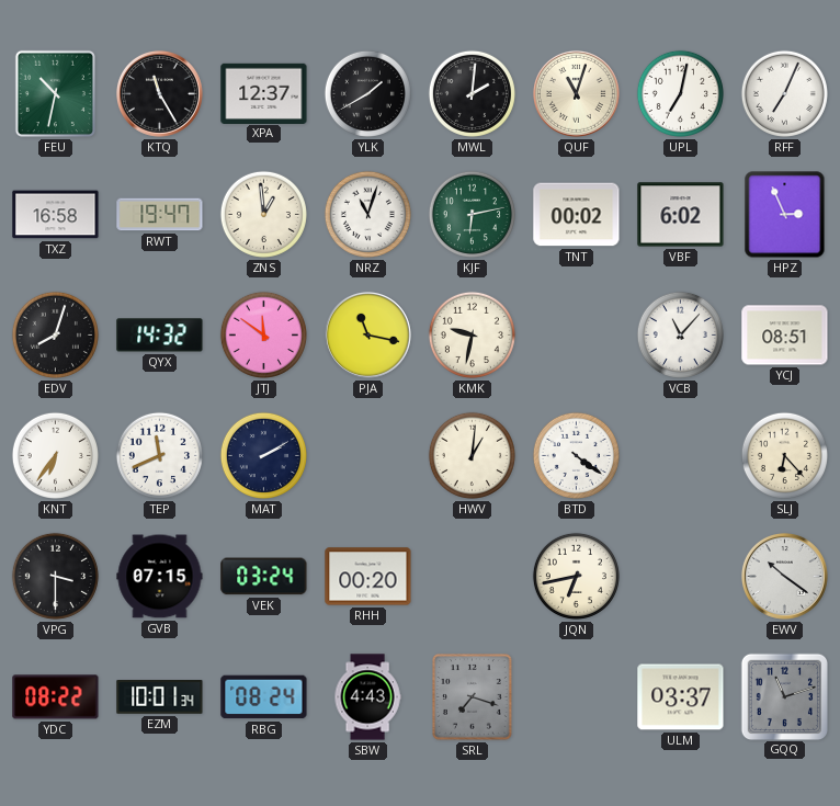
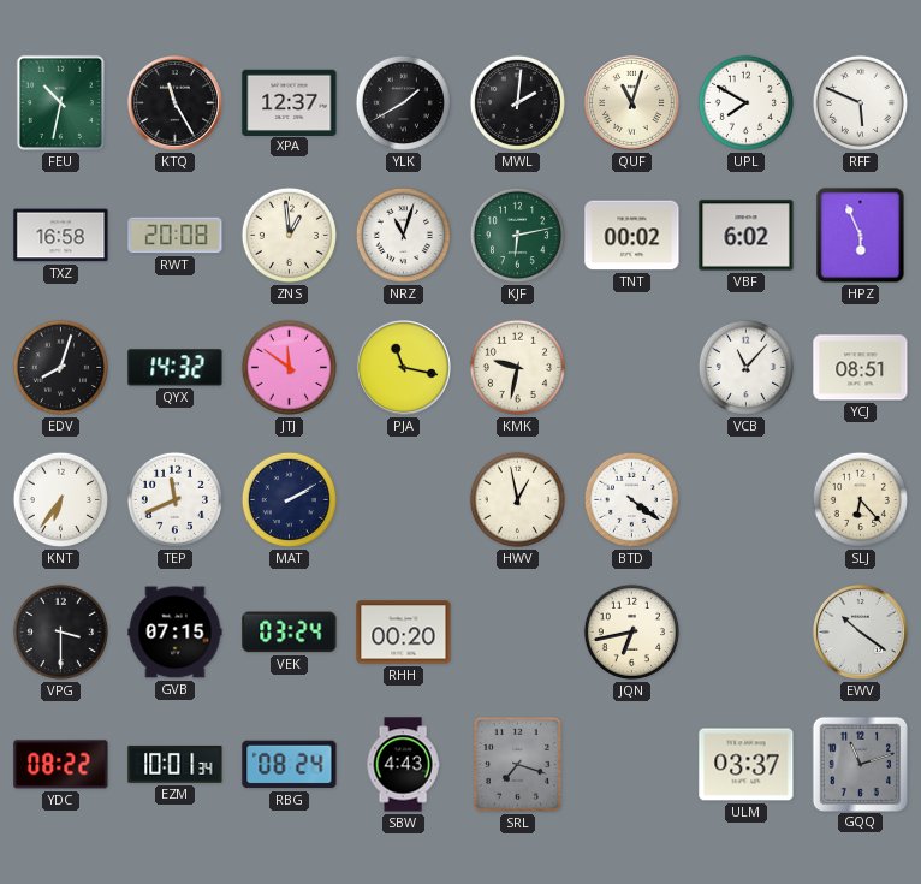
UPL: 7:02 -> 7:50 (745, 102)
RFF: 7:04 -> 5:49 (860, 102)
RWT: 19:47 -> 20:08 (176, 236)
HPZ: 2:56 -> 5:56 (861, 236)
HWV: 1:01 -> 12:58 (517, 499)
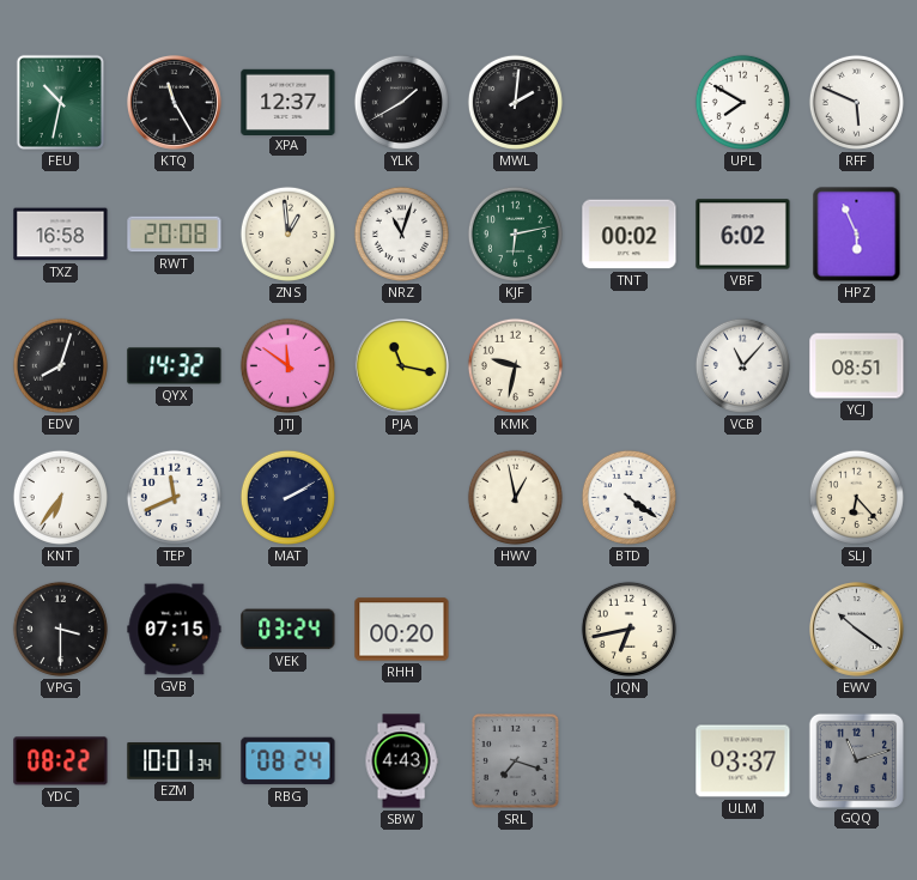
QUF: 11:03 -> none (631, 102)
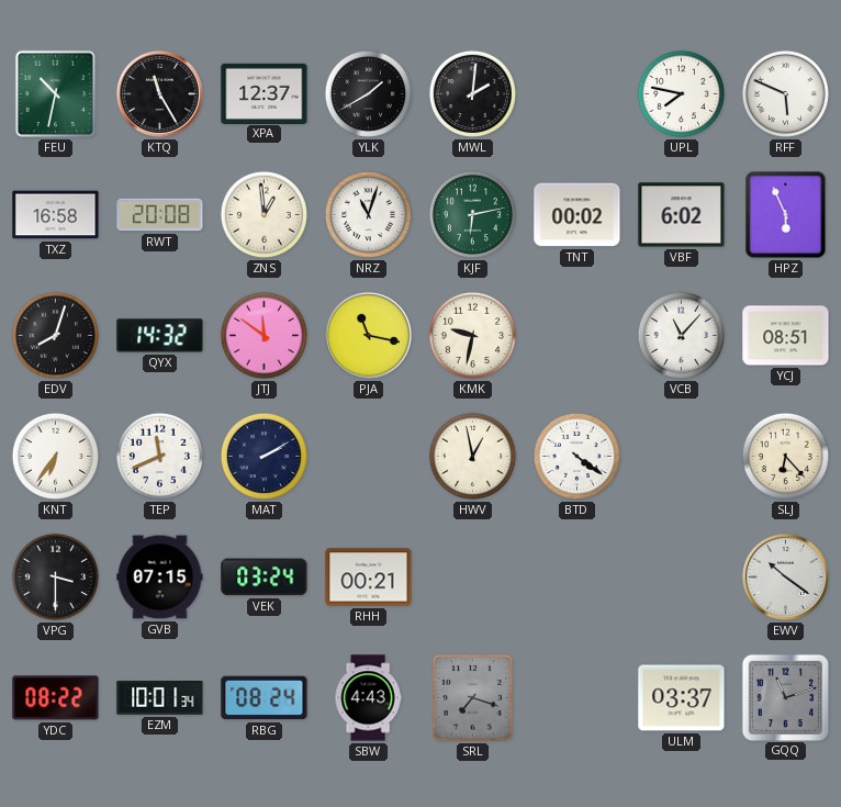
UPL: 7:50 -> 7:47 (681, 93)
RHH: 00:20 -> 00:21 (369, 578)
JQN: 6:43 -> none (628, 629)
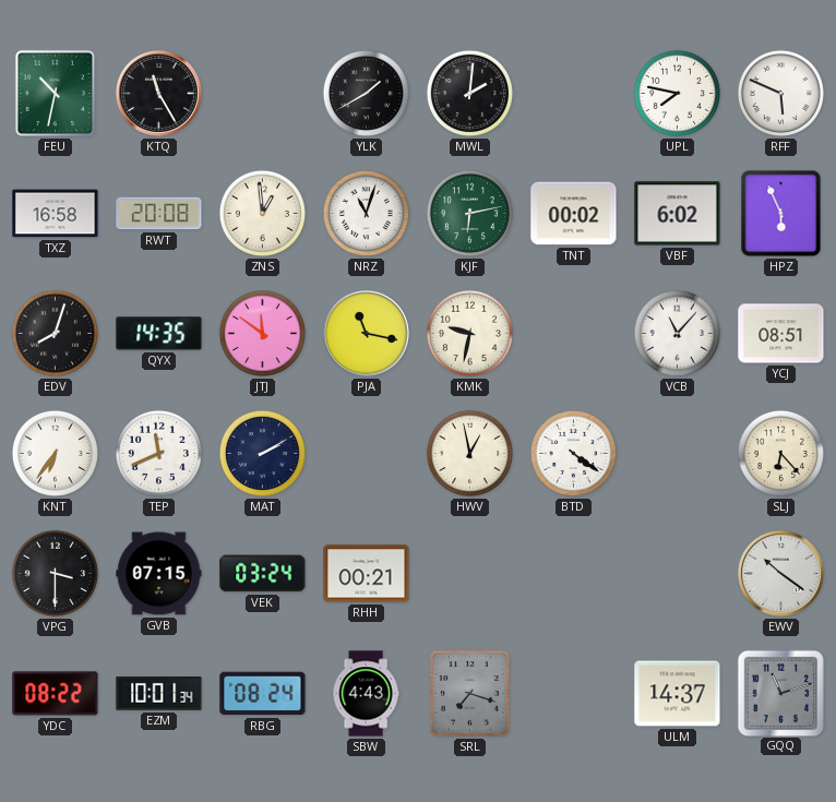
XPA: 12:37 -> none (265, 93)
QYX: 14:32 -> 14:35 (159, 334)
ULM: 03:37 -> 14:37 (678, 694)
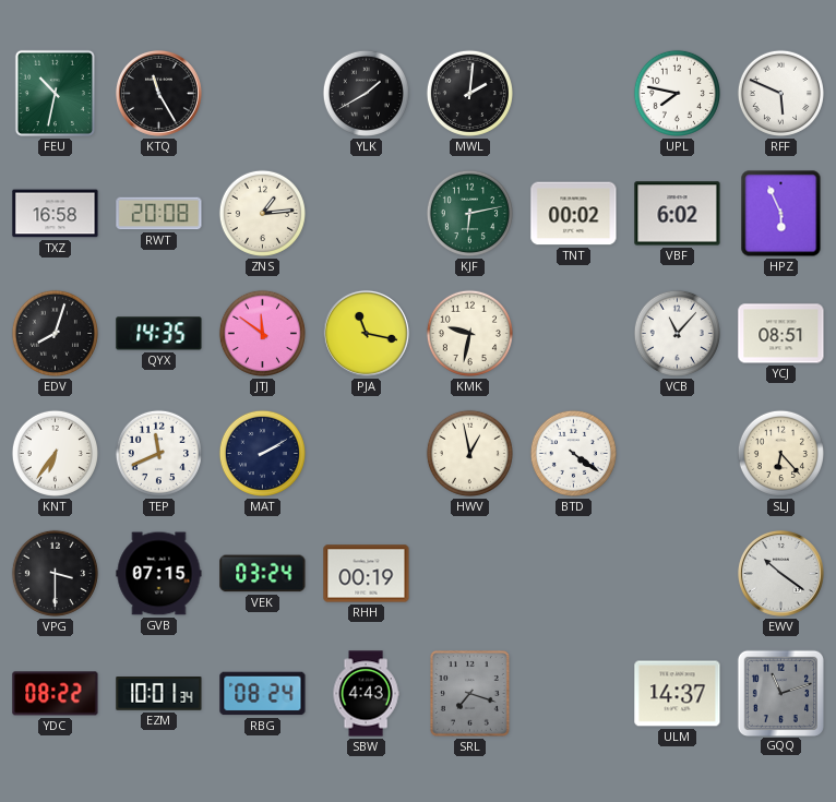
ZNS: 12:59 -> 1:14 (262, 213)
NRZ: 11:03 -> none (366, 213)
RHH: 00:21 -> 00:19 (367, 574)
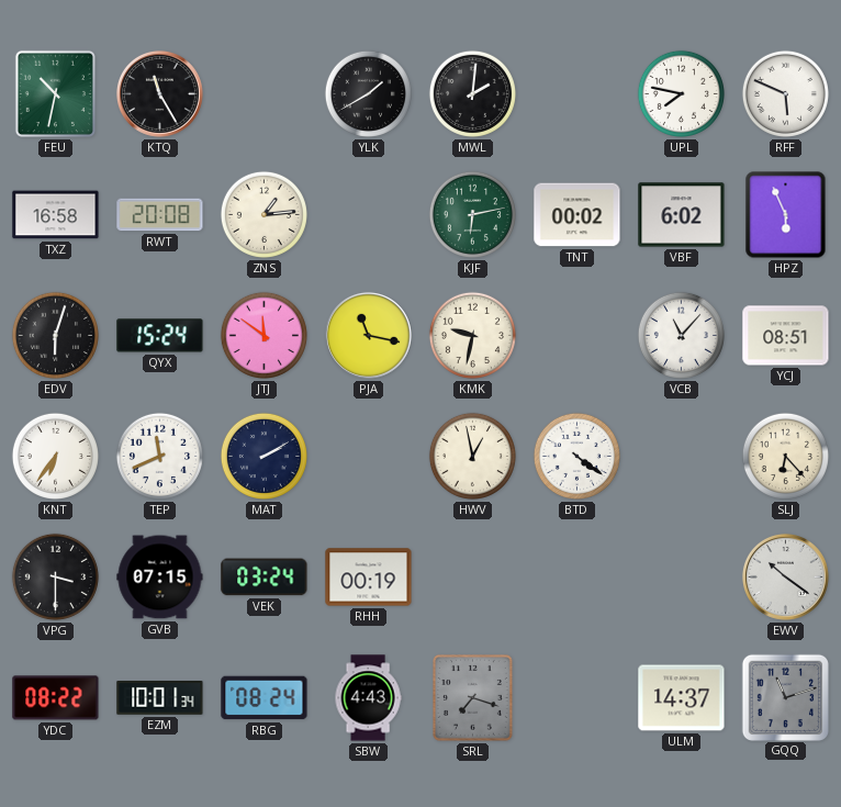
EDV: 8:03 -> 6:03 (55, 335)
QYX: 14:35 -> 15:24 (160, 336)
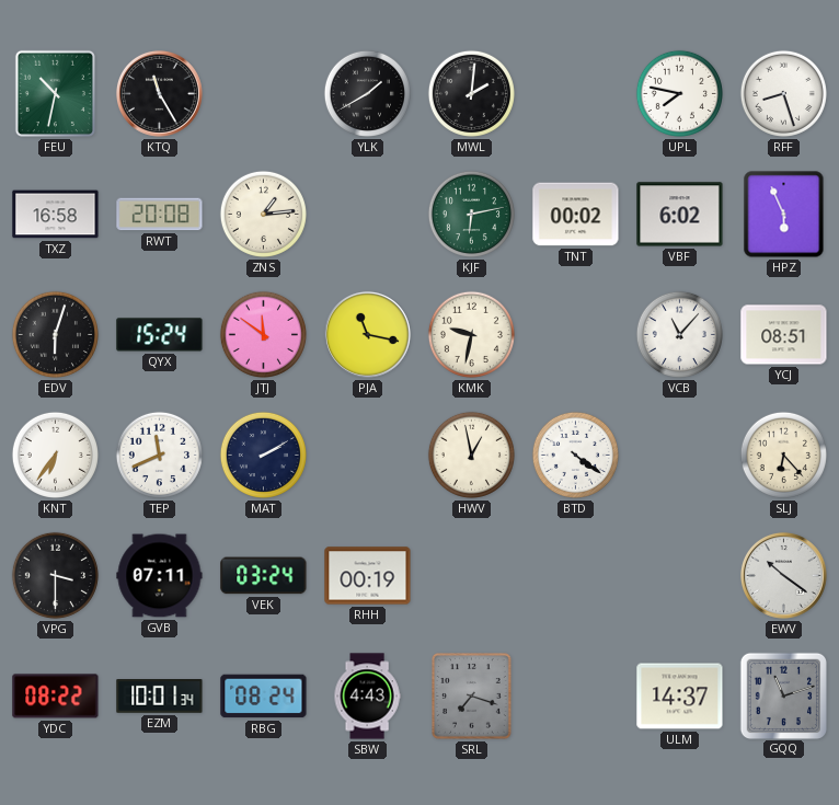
RFF: 5:49 -> 8:27 (783, 93)
GVB: 07:15 -> 07:11 (160, 576)
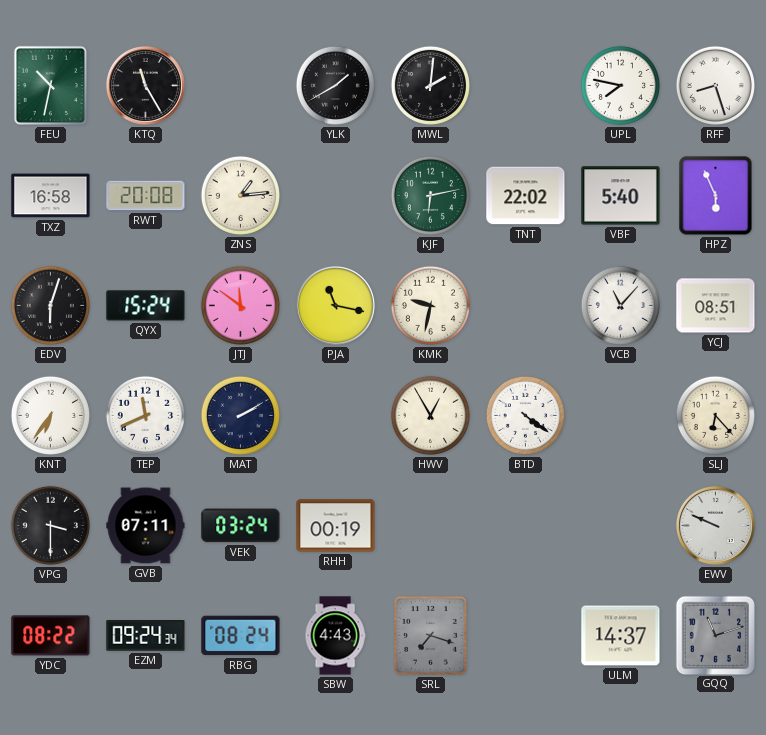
TNT: 00:02 -> 22:02 (526, 196)
VBF: 6:02 -> 5:40 (621, 196)
HWV: 12:58 -> 12:55 (430, 415)
EWV: 10:21 -> 9:49 (715, 525)
EZM: 10:01 -> 09:24 (146, 636)
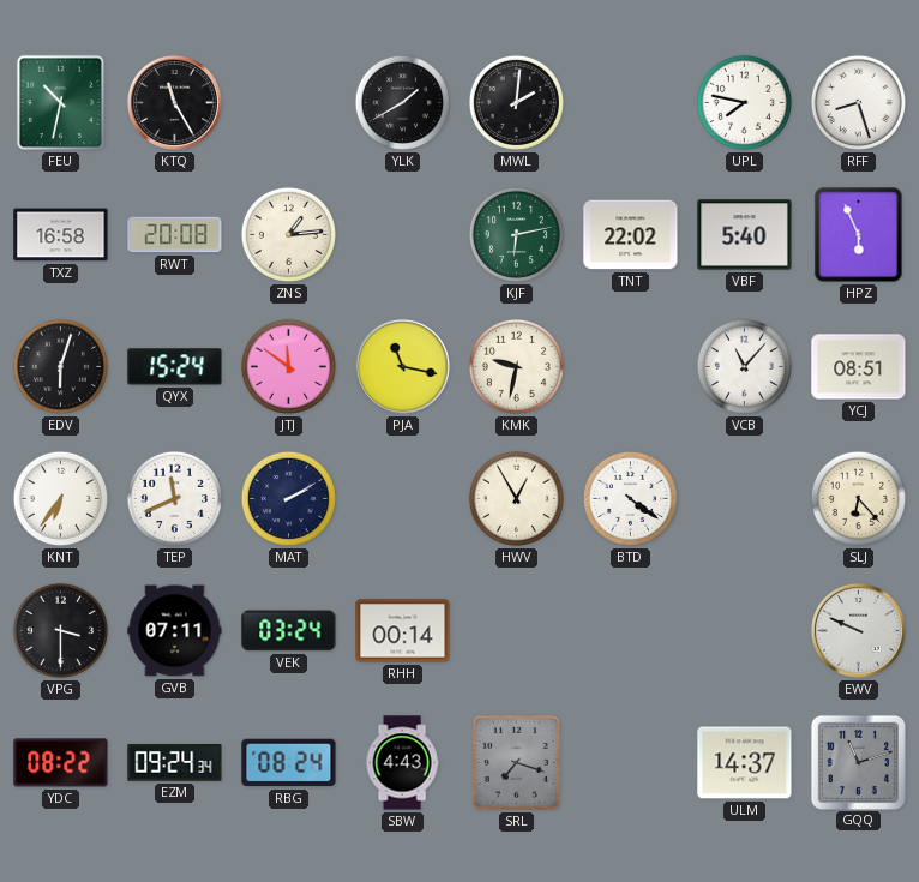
RHH: 00:19 -> 00:14 (403, 631)
